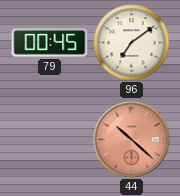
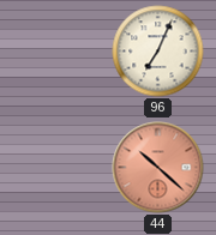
79: 00:45 -> none (50, 43)
96: 7:09 -> 7:04 (158, 52)
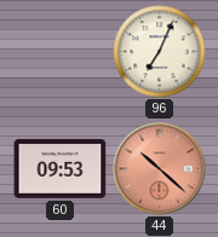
60: none -> 09:53 (61, 169)
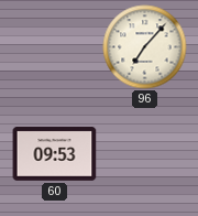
96: 7:04 -> 7:07 (145, 47)
44: 10:22 -> none (160, 169)
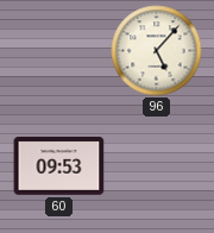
96: 7:07 -> 5:07 (157, 51)
